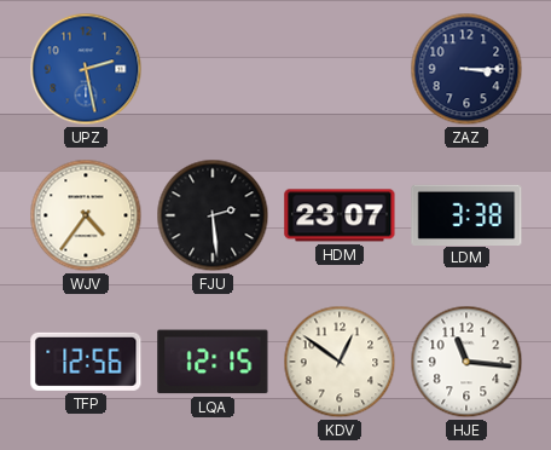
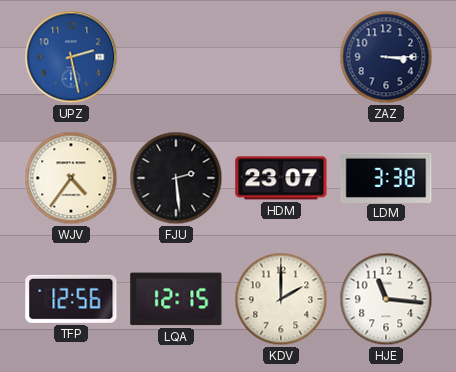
KDV: 12:51 -> 2:00 (281, 299)
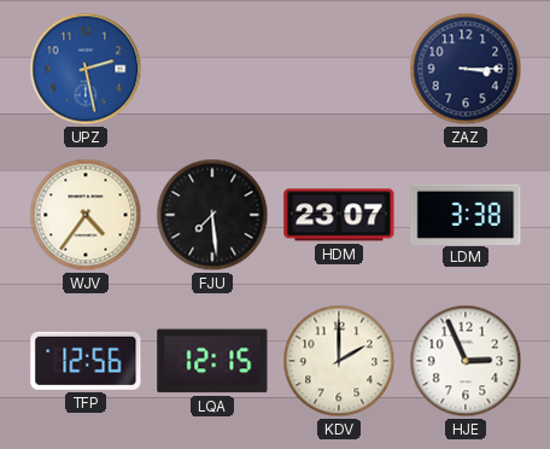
FJU: 2:29 -> 7:29 (212, 215)
HJE: 11:16 -> 2:56 (466, 361)
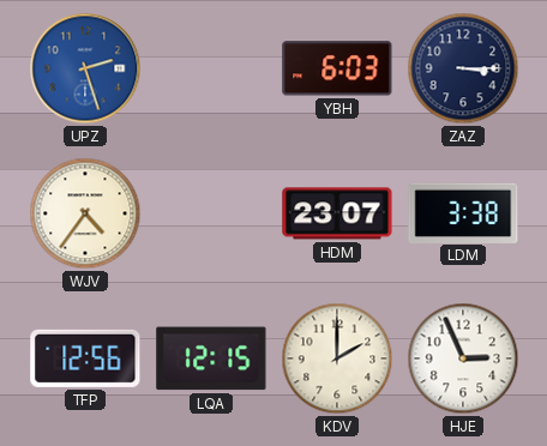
UPZ: 2:28 -> 2:27 (85, 68)
YBH: none -> 6:03 (337, 68)
FJU: 7:29 -> none (212, 215)
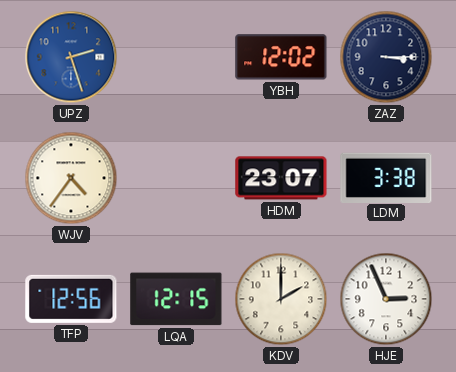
YBH: 6:03 -> 12:02 (281, 57)
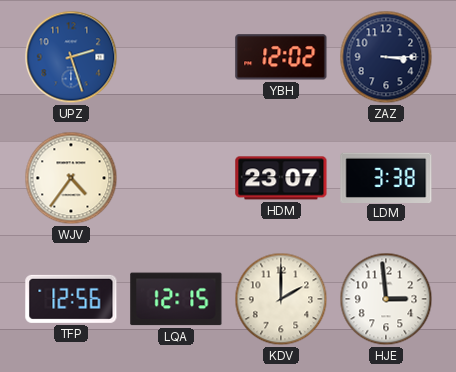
HJE: 2:56 -> 2:59 (386, 299)
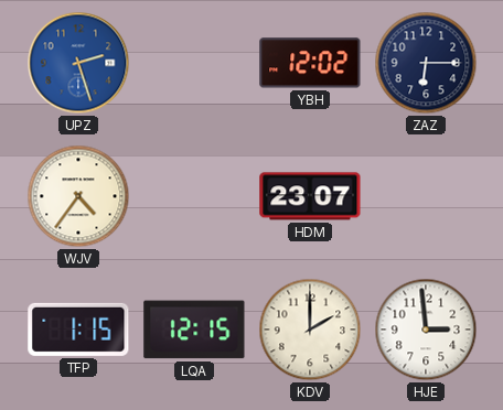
ZAZ: 3:15 -> 6:15 (426, 63)
LDM: 3:38 -> none (386, 177)
TFP: 12:56 -> 1:15 (78, 330)
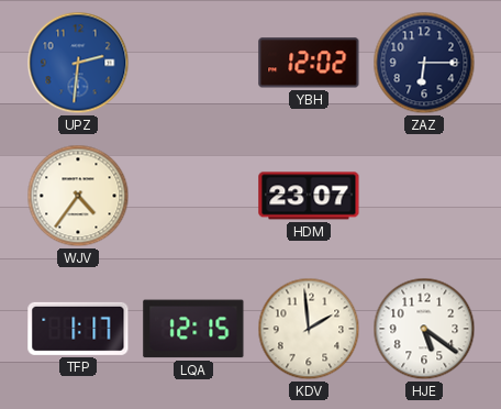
UPZ: 2:27 -> 2:31 (78, 63)
TFP: 1:15 -> 1:17 (78, 329)
KDV: 2:00 -> 1:59 (309, 329)
HJE: 2:59 -> 5:21 (424, 329)
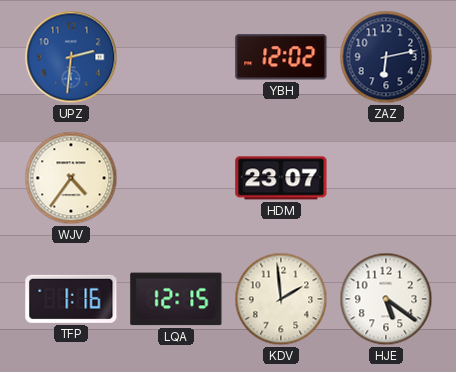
ZAZ: 6:15 -> 6:13 (386, 57)
TFP: 1:17 -> 1:16 (71, 299)
